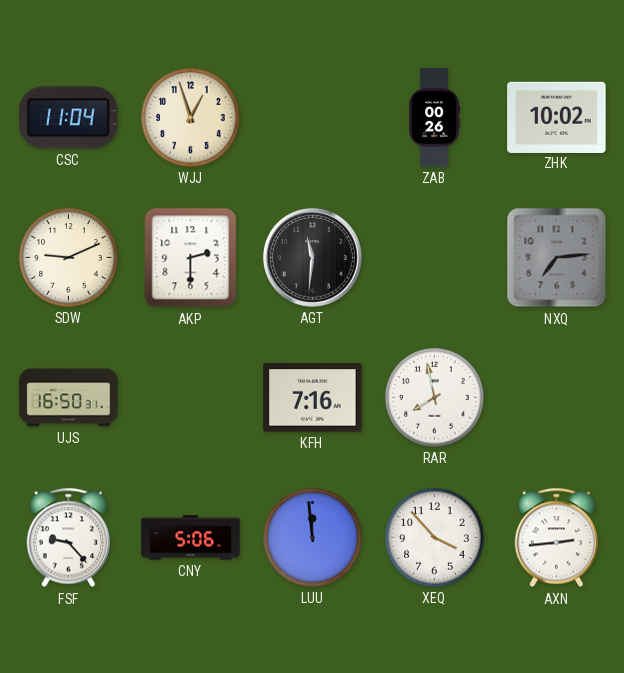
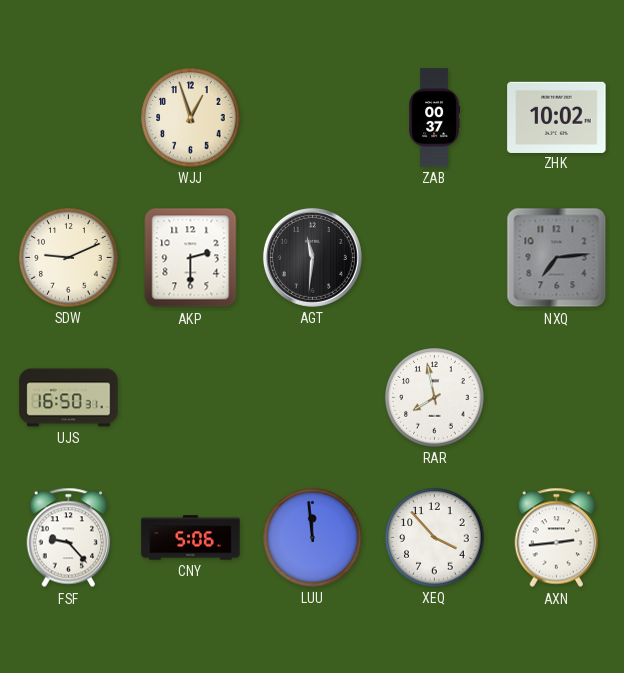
CSC: 11:04 -> none (69, 118)
ZAB: 00:26 -> 00:37 (435, 118)
KFH: 7:16 -> none (313, 398)
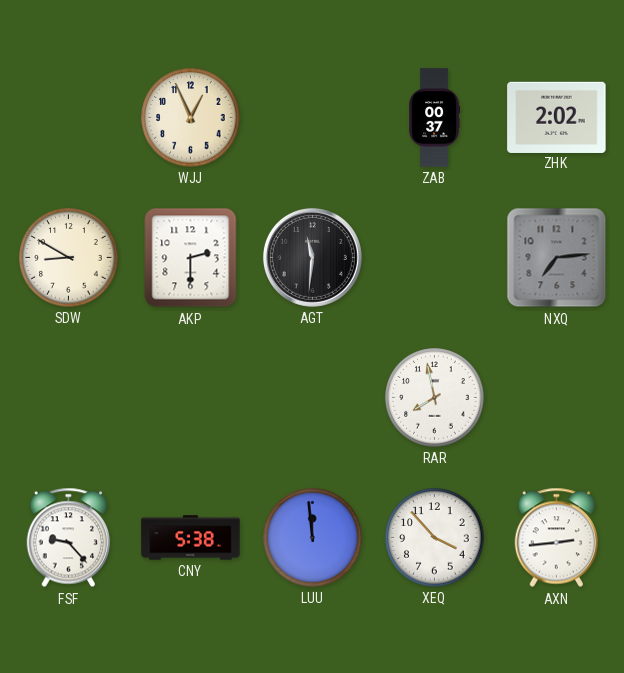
WJJ: 12:57 -> 12:56 (191, 118)
ZHK: 10:02 -> 2:02 (557, 117)
SDW: 9:11 -> 8:50 (69, 258)
UJS: 16:50 -> none (69, 398)
CNY: 5:06 -> 5:38 (191, 538)
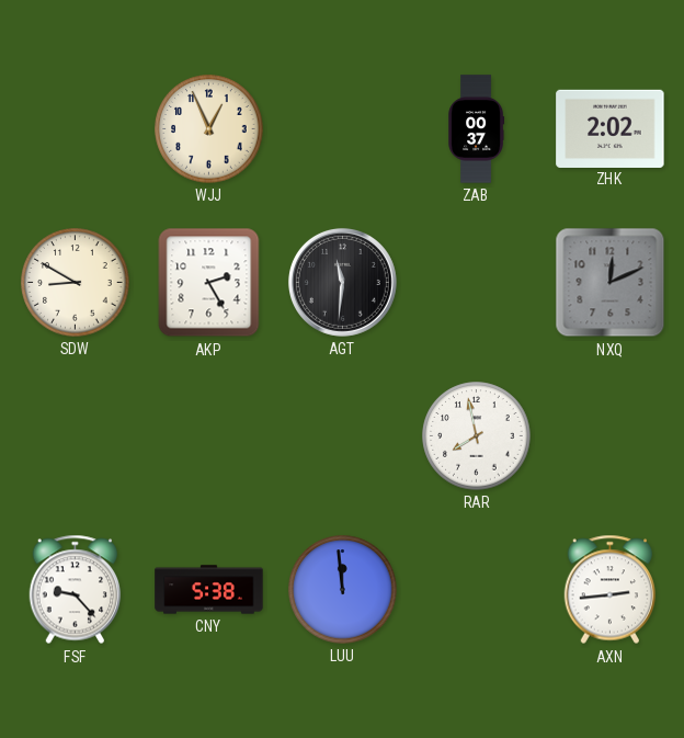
AKP: 2:30 -> 2:25 (209, 283)
NXQ: 7:14 -> 12:11 (611, 283)
XEQ: 3:53 -> none (435, 538)
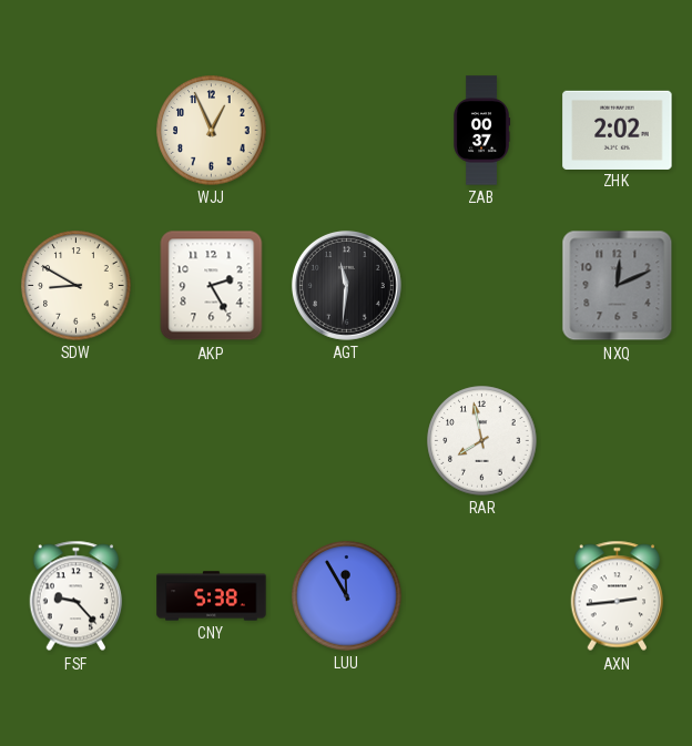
LUU: 11:59 -> 11:55 (347, 596)
